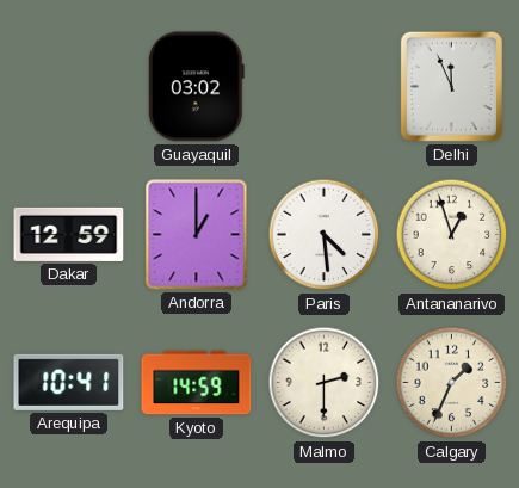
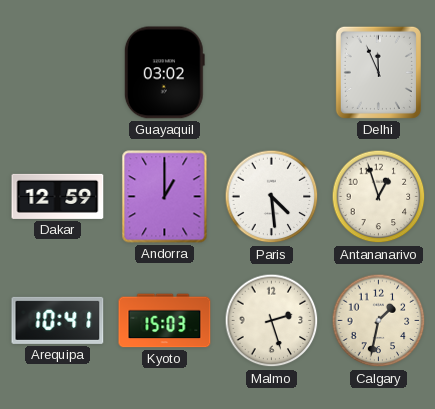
Kyoto: 14:59 -> 15:03 (165, 321)
Malmo: 2:30 -> 2:27 (272, 321)
Calgary: 1:34 -> 1:32 (379, 321)
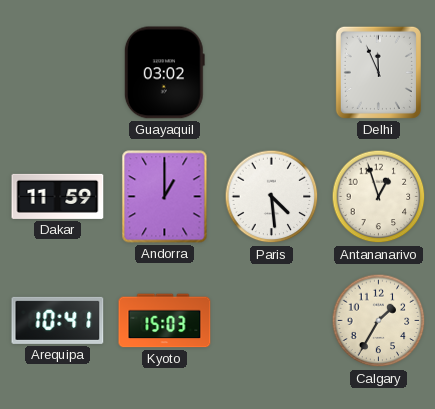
Dakar: 12:59 -> 11:59 (58, 196)
Malmo: 2:27 -> none (272, 321)
Calgary: 1:32 -> 1:35 (379, 321)
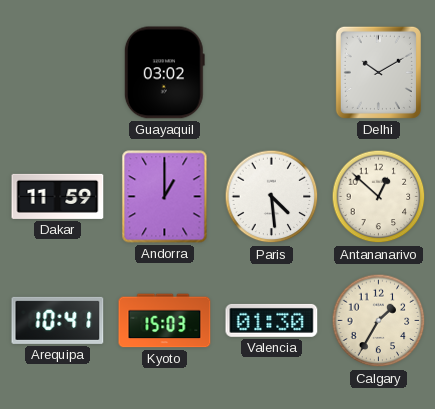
Delhi: 11:56 -> 10:10 (378, 72)
Antananarivo: 12:57 -> 12:52 (379, 197)
Valencia: none -> 01:30 (272, 320)
